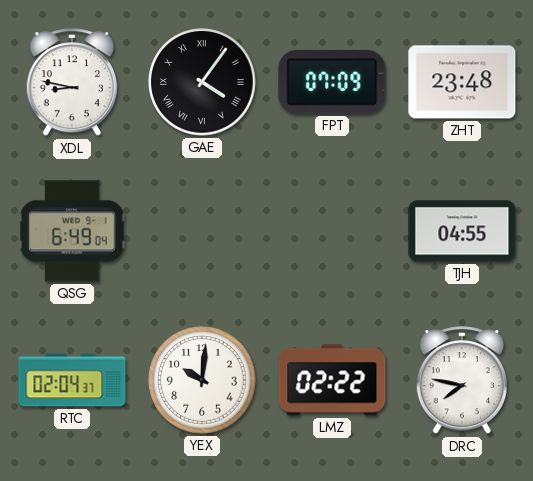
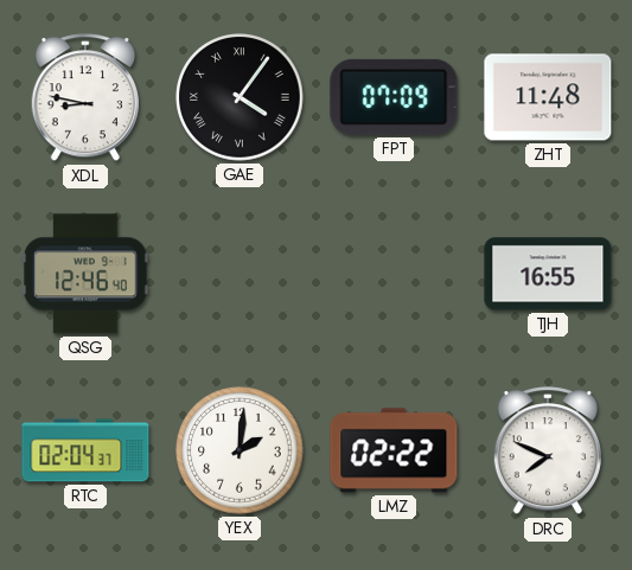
ZHT: 23:48 -> 11:48 (548, 97)
QSG: 6:49 -> 12:46 (85, 274)
TJH: 04:55 -> 16:55 (548, 274)
YEX: 10:01 -> 2:01 (240, 450)
DRC: 7:47 -> 7:49 (548, 451)
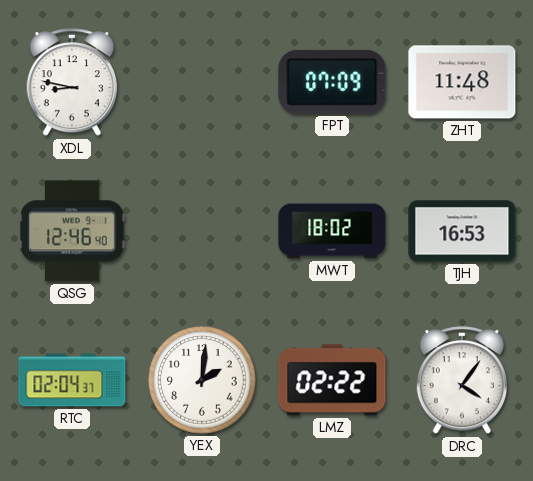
GAE: 4:06 -> none (240, 97)
MWT: none -> 18:02 (332, 231)
TJH: 16:55 -> 16:53 (462, 231)
DRC: 7:49 -> 4:06 (462, 381)
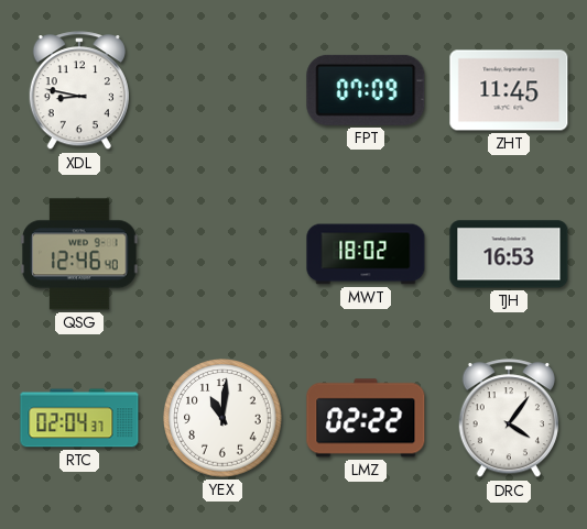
ZHT: 11:48 -> 11:45 (509, 90)
YEX: 2:01 -> 11:01 (222, 418)
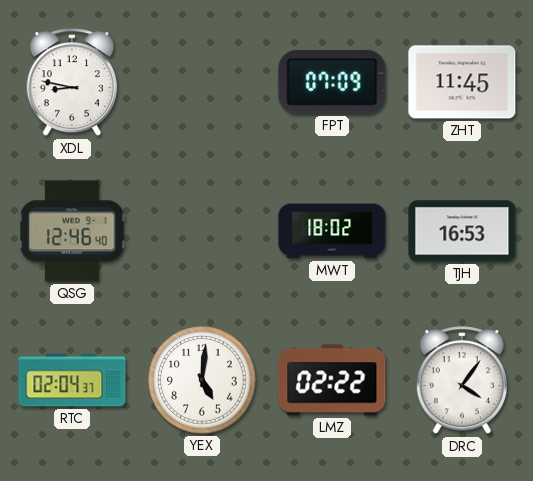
YEX: 11:01 -> 5:01 (202, 380)
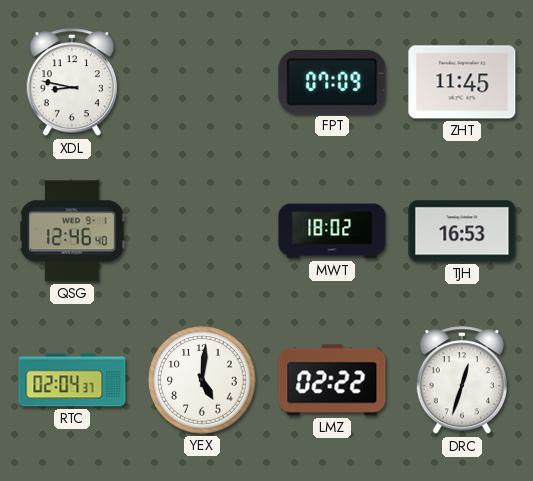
DRC: 4:06 -> 12:33 (462, 381)
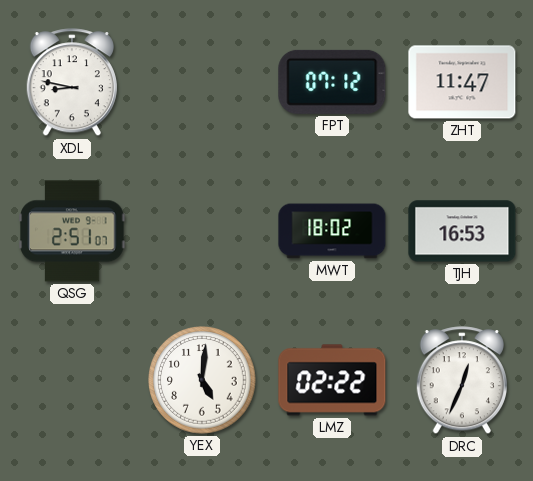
FPT: 07:09 -> 07:12 (332, 82)
ZHT: 11:45 -> 11:47 (462, 82)
QSG: 12:46 -> 2:51 (72, 231)
RTC: 02:04 -> none (72, 380)
DRC: 12:33 -> 12:34 (462, 381)
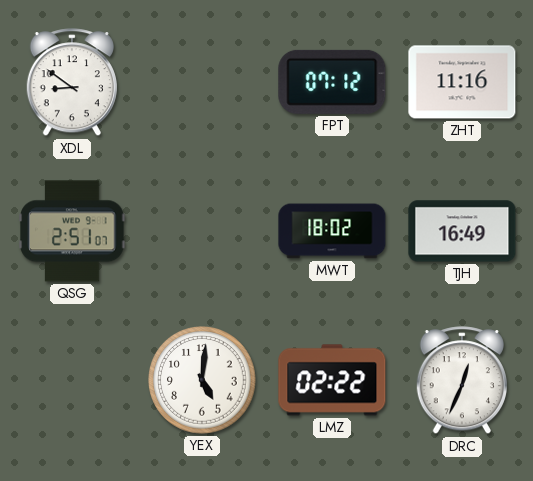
XDL: 8:47 -> 8:51 (72, 83)
ZHT: 11:47 -> 11:16 (462, 82)
TJH: 16:53 -> 16:49 (462, 231)
